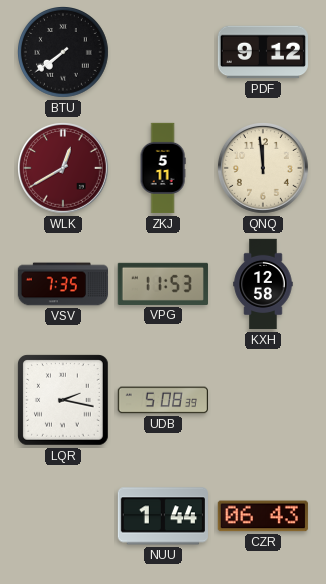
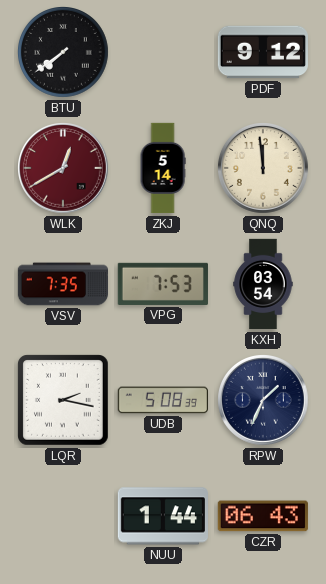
ZKJ: 5:11 -> 5:14 (163, 168)
VPG: 11:53 -> 7:53 (163, 284)
KXH: 12:58 -> 03:54 (263, 284)
RPW: none -> 1:34 (264, 401)
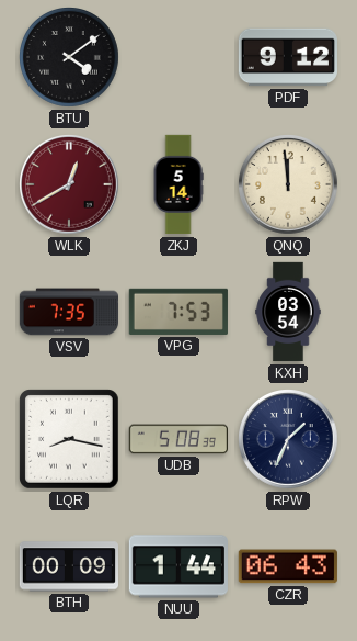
BTU: 7:39 -> 4:09 (70, 58)
LQR: 2:17 -> 8:17 (69, 439)
BTH: none -> 00:09 (68, 566)
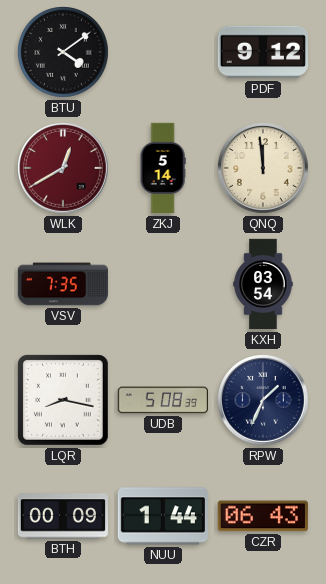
VPG: 7:53 -> none (178, 312)
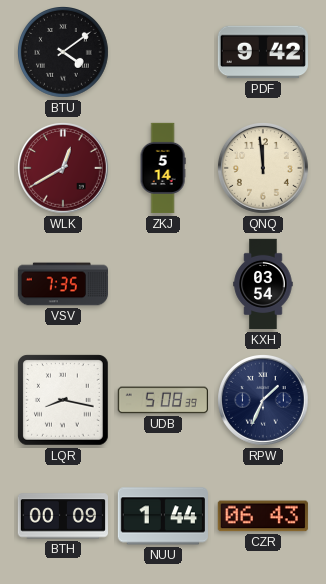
PDF: 9:12 -> 9:42 (262, 52)
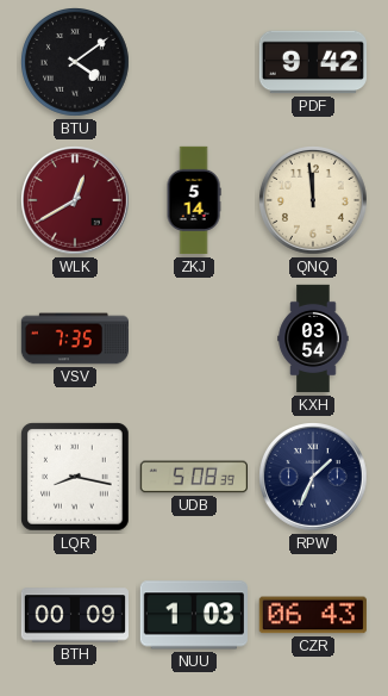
NUU: 1:44 -> 1:03 (194, 615)
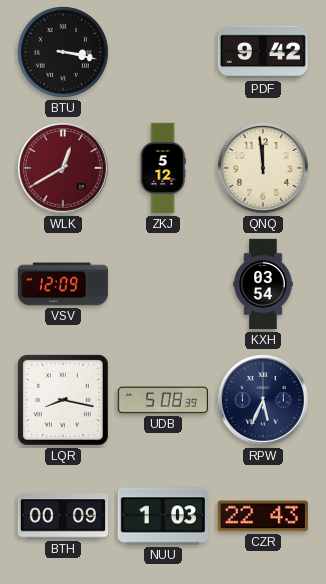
BTU: 4:09 -> 3:17 (64, 53)
ZKJ: 5:14 -> 5:12 (163, 168)
VSV: 7:35 -> 12:09 (62, 284)
RPW: 1:34 -> 5:34 (264, 401)
CZR: 06:43 -> 22:43 (263, 516)
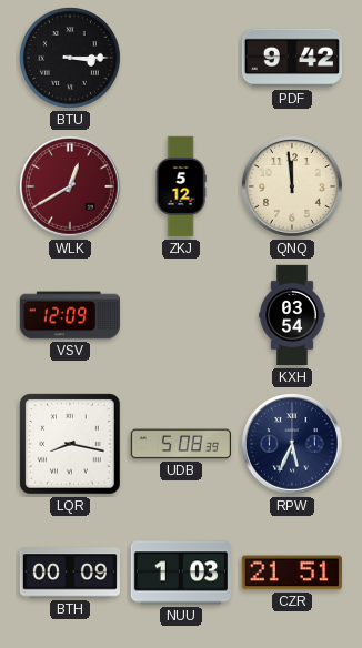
BTU: 3:17 -> 3:15 (71, 59)
CZR: 22:43 -> 21:51 (292, 573)
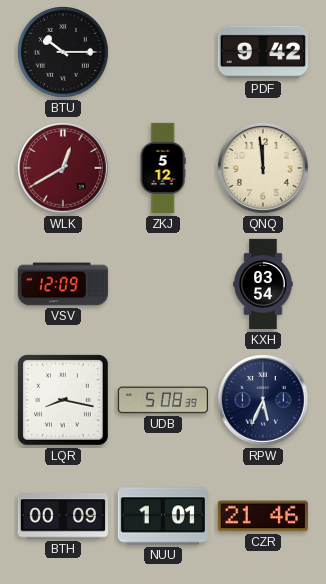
BTU: 3:15 -> 10:15 (64, 53)
NUU: 1:03 -> 1:01 (163, 516)
CZR: 21:51 -> 21:46 (263, 516)
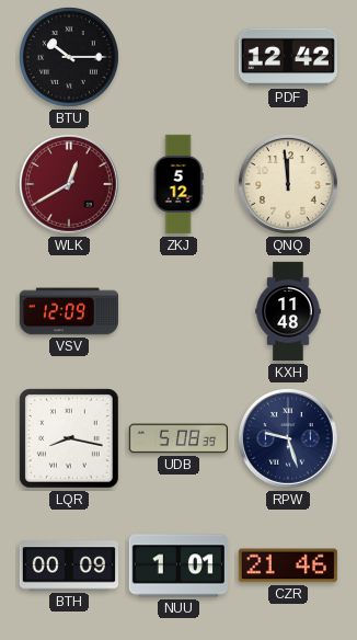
PDF: 9:42 -> 12:42 (287, 57)
KXH: 03:54 -> 11:48 (288, 311)
RPW: 5:34 -> 9:27 (289, 439)
